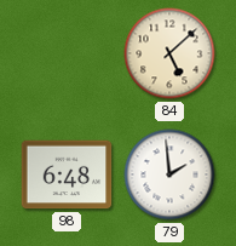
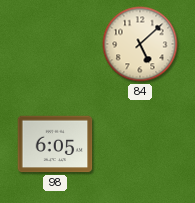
98: 6:48 -> 6:05 (55, 144)
79: 1:59 -> none (169, 175)
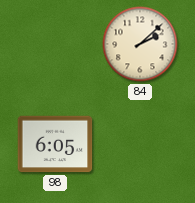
84: 5:08 -> 2:08 (140, 44)
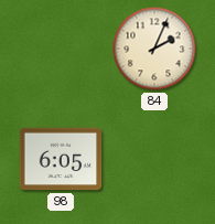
84: 2:08 -> 2:04 (154, 49)
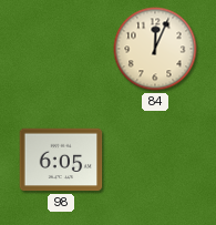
84: 2:04 -> 12:04 (155, 49)
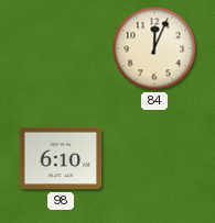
98: 6:05 -> 6:10 (61, 158)
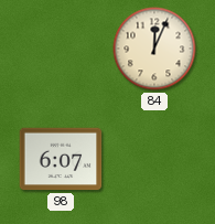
98: 6:10 -> 6:07 (61, 159)
